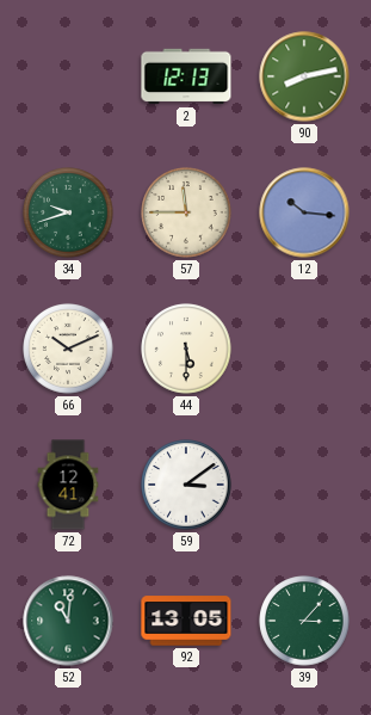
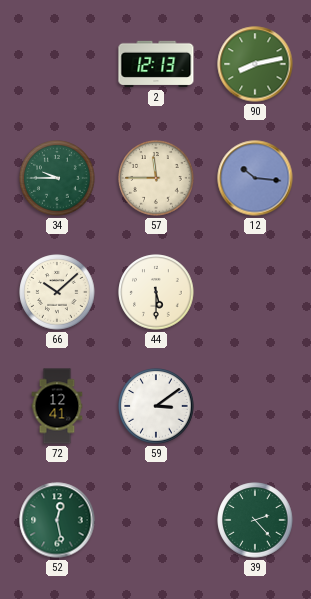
34: 9:42 -> 9:45 (57, 178)
66: 10:11 -> 10:08 (57, 292)
52: 11:01 -> 12:28 (57, 520)
92: 13:05 -> none (186, 621)
39: 3:07 -> 2:23 (255, 520)
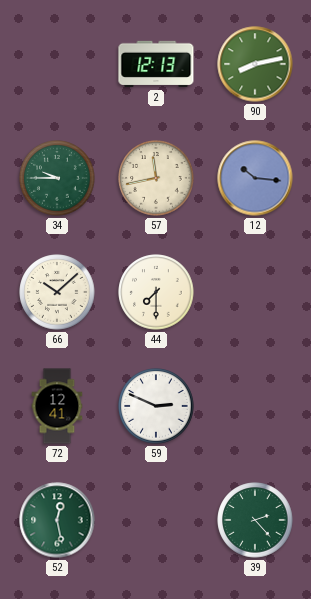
57: 11:45 -> 11:43 (156, 178)
44: 5:30 -> 7:30 (156, 292)
59: 3:09 -> 2:49 (156, 406)
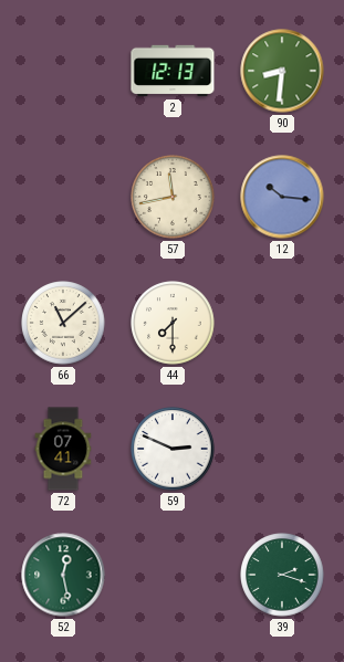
90: 8:13 -> 8:31 (282, 71)
34: 9:45 -> none (57, 178)
66: 10:08 -> 11:08 (63, 323)
72: 12:41 -> 07:41 (63, 449)
39: 2:23 -> 2:18 (282, 575)
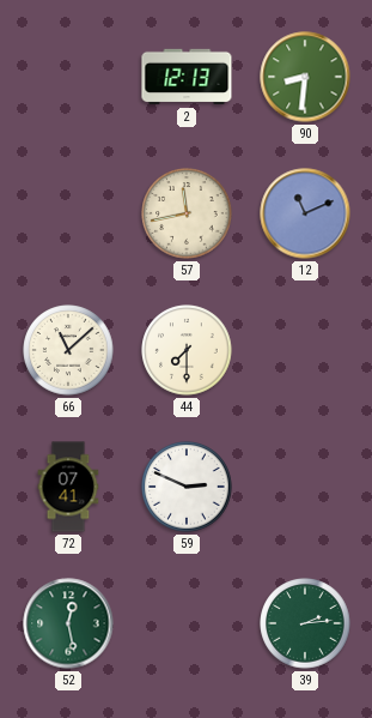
12: 10:16 -> 11:11 (305, 213)
39: 2:18 -> 2:14 (305, 623)
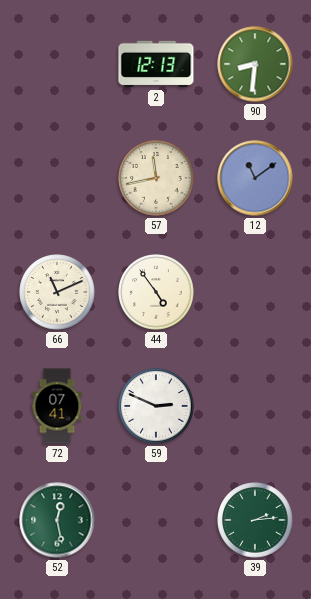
12: 11:11 -> 11:09 (255, 178)
66: 11:08 -> 11:11 (57, 292)
44: 7:30 -> 4:54 (156, 292)
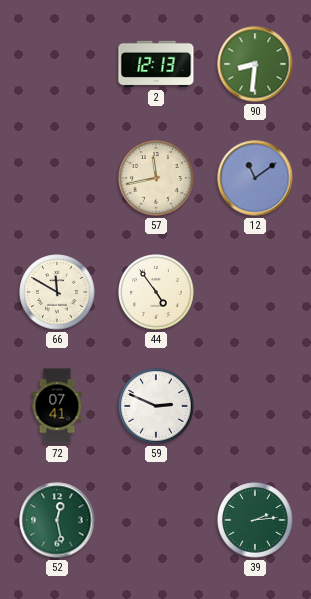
66: 11:11 -> 11:50 (57, 292)
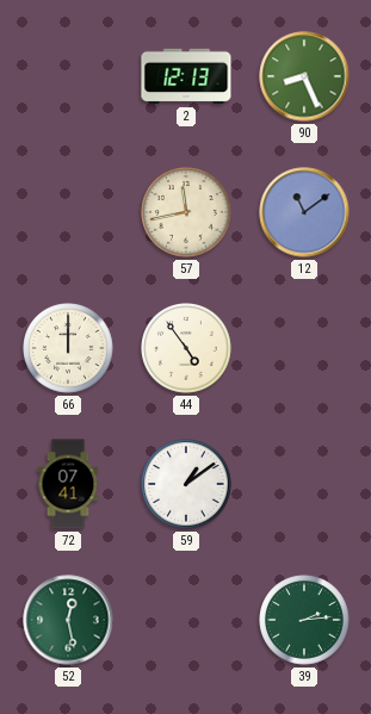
90: 8:31 -> 8:26 (304, 76)
66: 11:50 -> 12:00 (68, 348)
59: 2:49 -> 1:09 (186, 484)
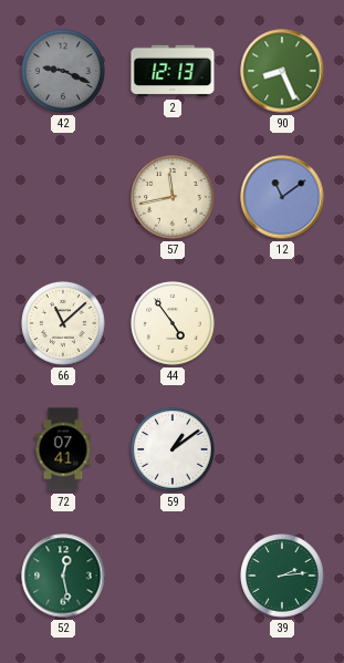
42: none -> 9:19 (63, 71)
66: 12:00 -> 11:08 (63, 323)
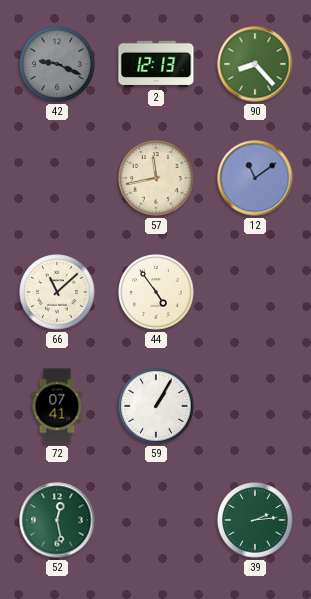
90: 8:26 -> 8:23 (255, 64)
59: 1:09 -> 1:05 (156, 406)
